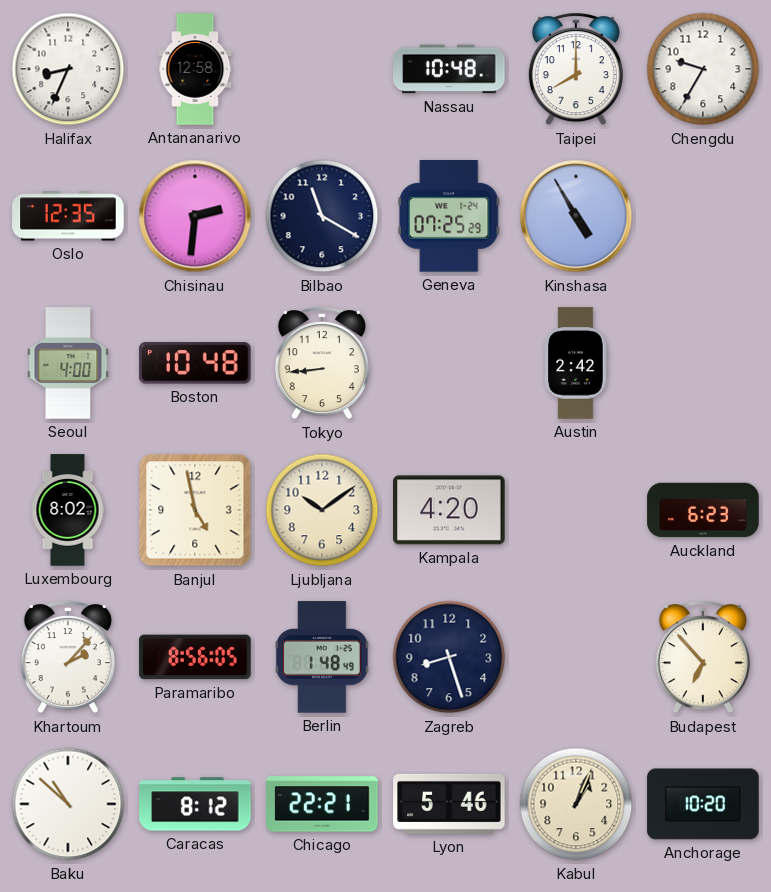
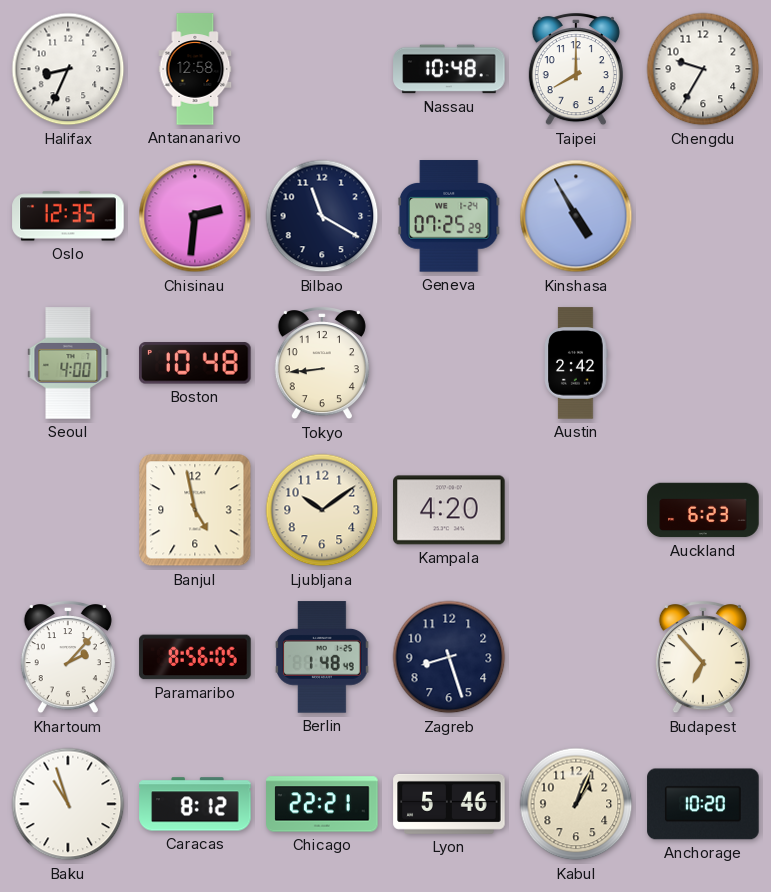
Luxembourg: 8:02 -> none (68, 510)
Baku: 10:52 -> 10:57 (68, 804)
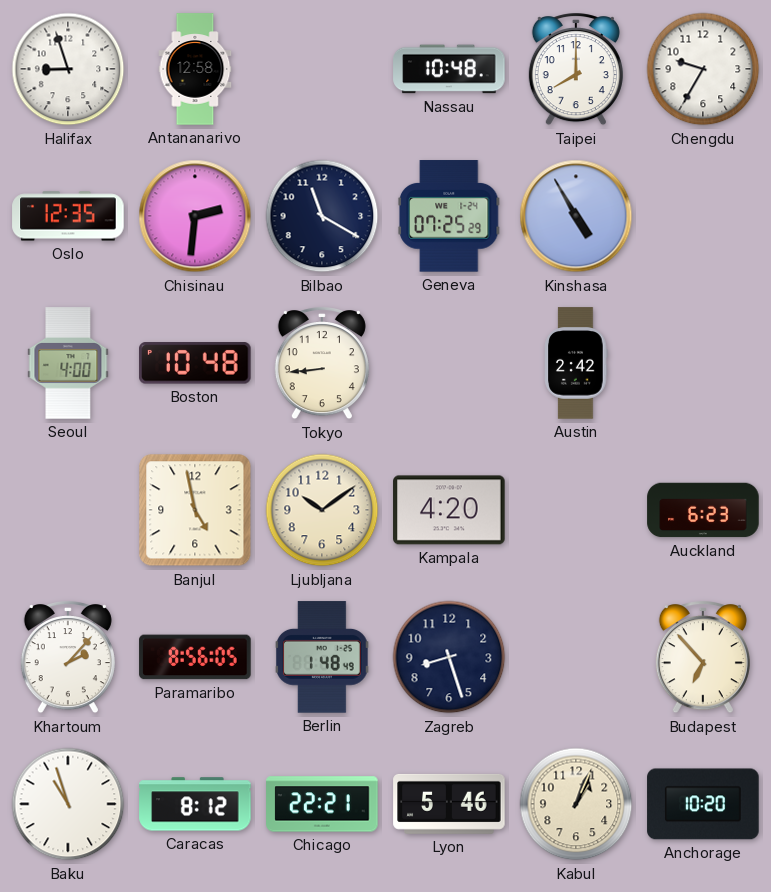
Halifax: 8:34 -> 8:57 (68, 69)
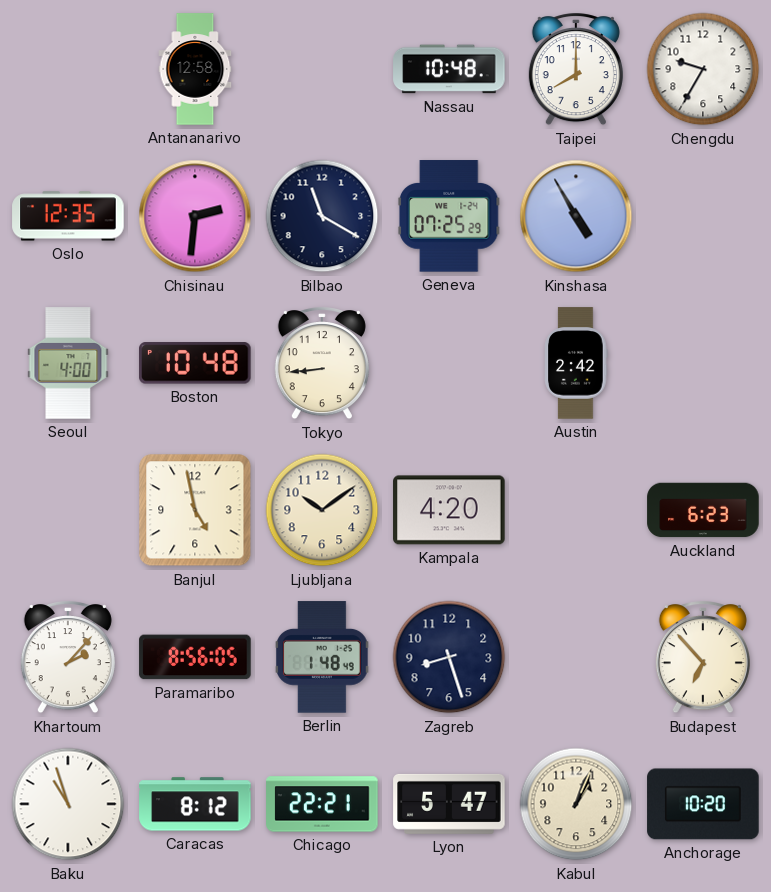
Halifax: 8:57 -> none (68, 69)
Lyon: 5:46 -> 5:47 (449, 804)
